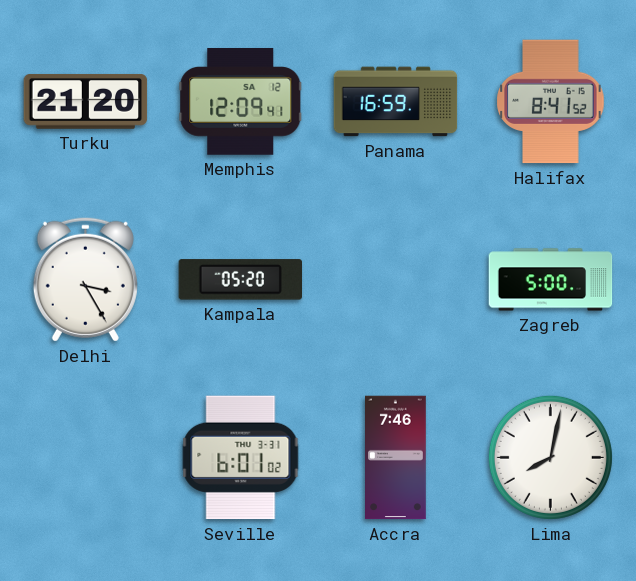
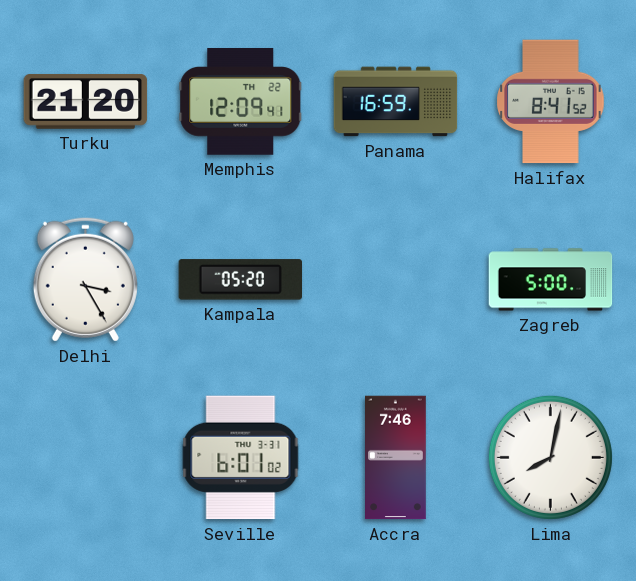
Memphis date: SA 12 -> TH 22 (241, 102)
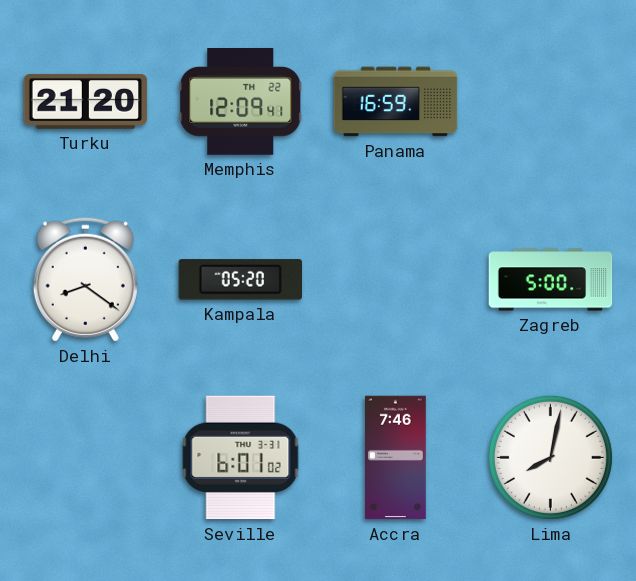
Halifax: 8:41 -> none (551, 102)
Delhi: 3:25 -> 8:21 (85, 279)
